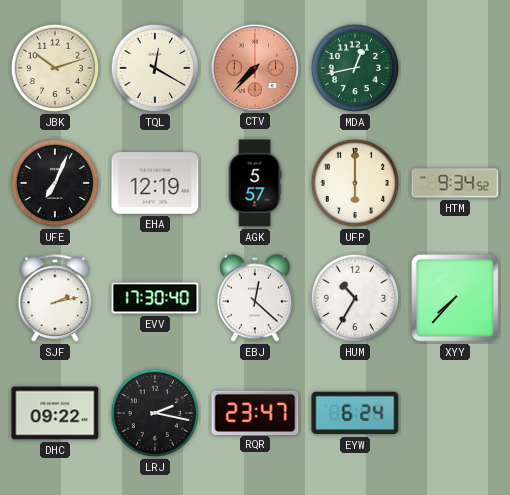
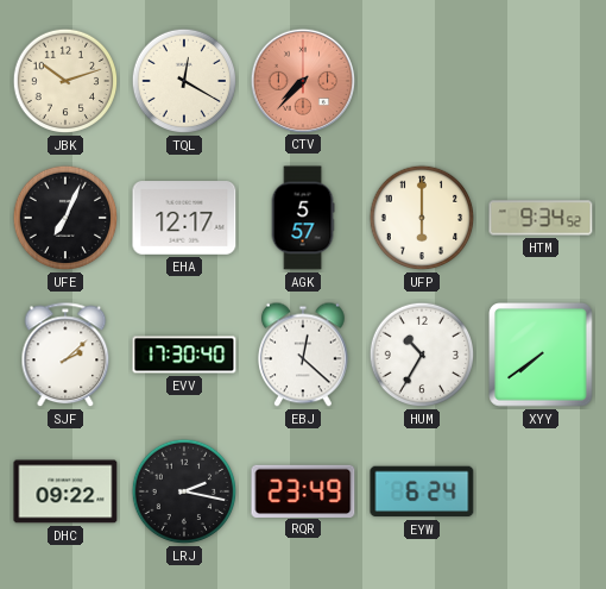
MDA: 12:43 -> none (355, 68)
EHA: 12:19 -> 12:17 (184, 218)
SJF: 2:13 -> 2:08 (65, 356)
XYY: 7:37 -> 7:39 (541, 355)
RQR: 23:47 -> 23:49 (303, 490)
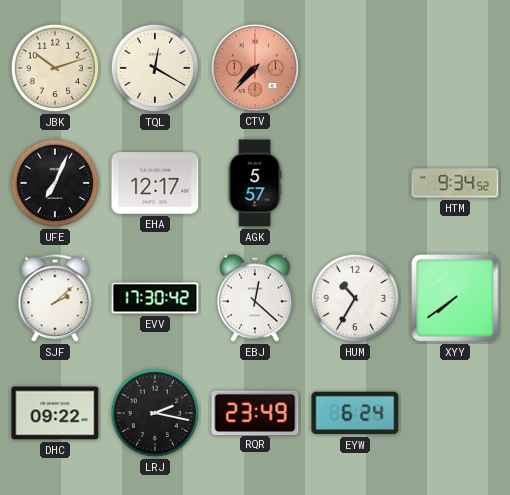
UFP: 6:00 -> none (422, 218)
EVV: 17:30:40 -> 17:30:42 (155, 298)
